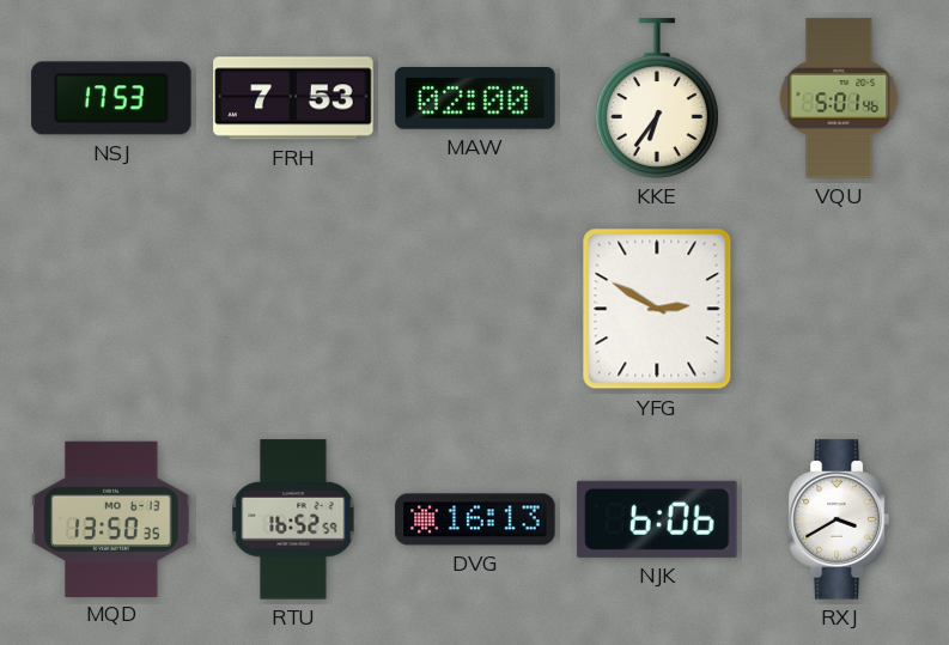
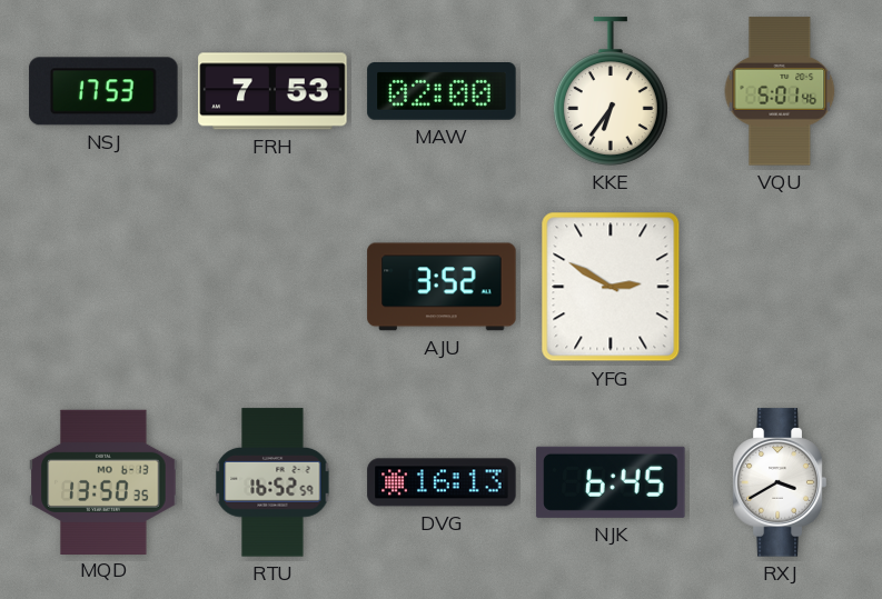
AJU: none -> 3:52 (442, 287)
NJK: 6:06 -> 6:45 (611, 482)
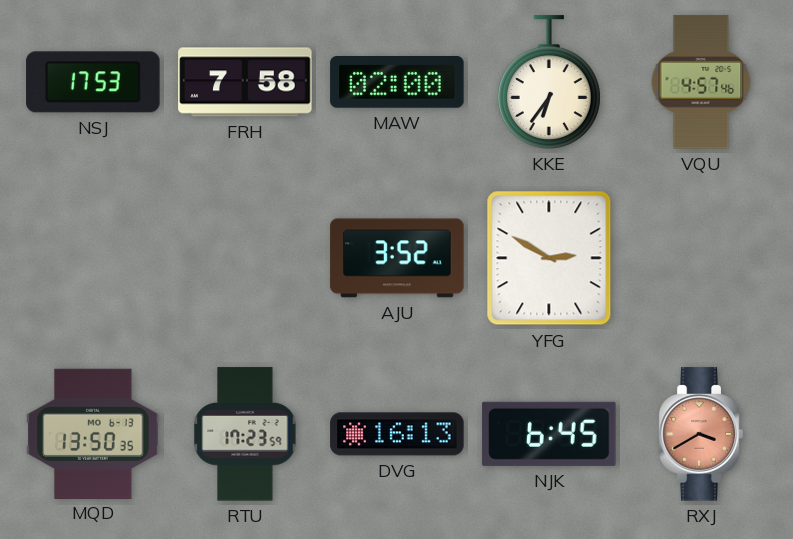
FRH: 7:53 -> 7:58 (245, 82)
VQU: 5:01 -> 4:57 (701, 82)
RTU: 16:52 -> 17:23 (245, 434)
RXJ dial: white -> salmon (701, 434)
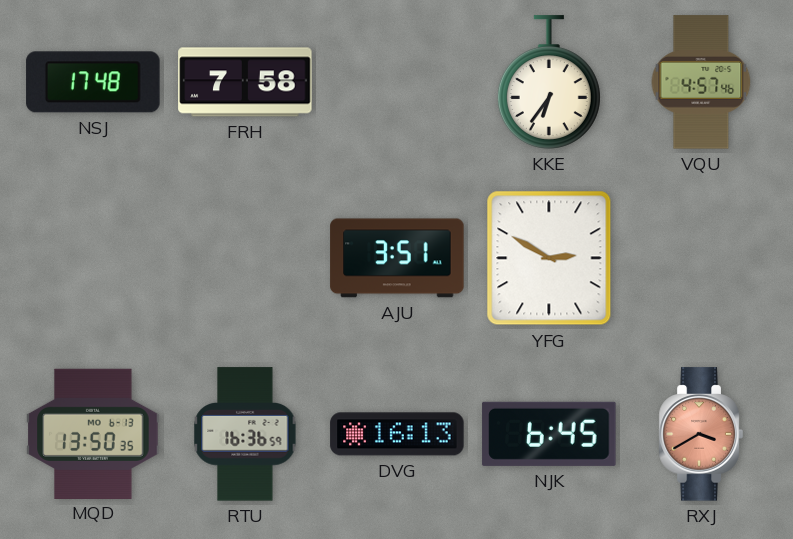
NSJ: 17:53 -> 17:48 (93, 82)
MAW: 02:00 -> none (397, 83)
AJU: 3:52 -> 3:51 (397, 258)
RTU: 17:23 -> 16:36 (245, 434)
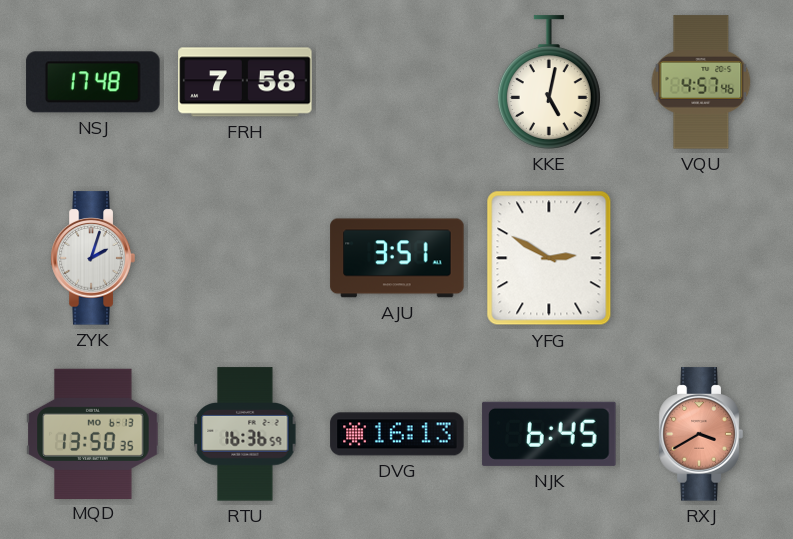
KKE: 6:36 -> 5:02 (549, 82)
ZYK: none -> 2:03 (93, 258)
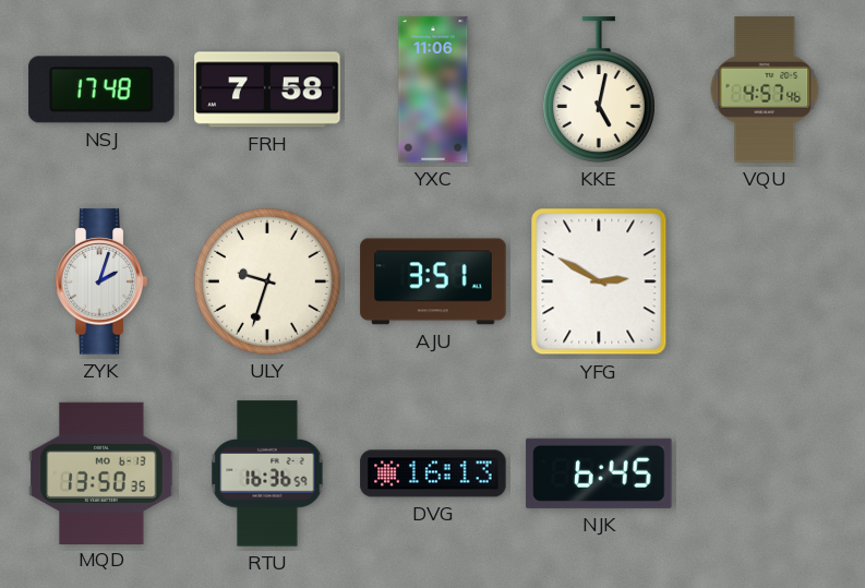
YXC: none -> 11:06 (433, 89)
ULY: none -> 9:33 (267, 281)
RXJ: 3:40 -> none (701, 434)
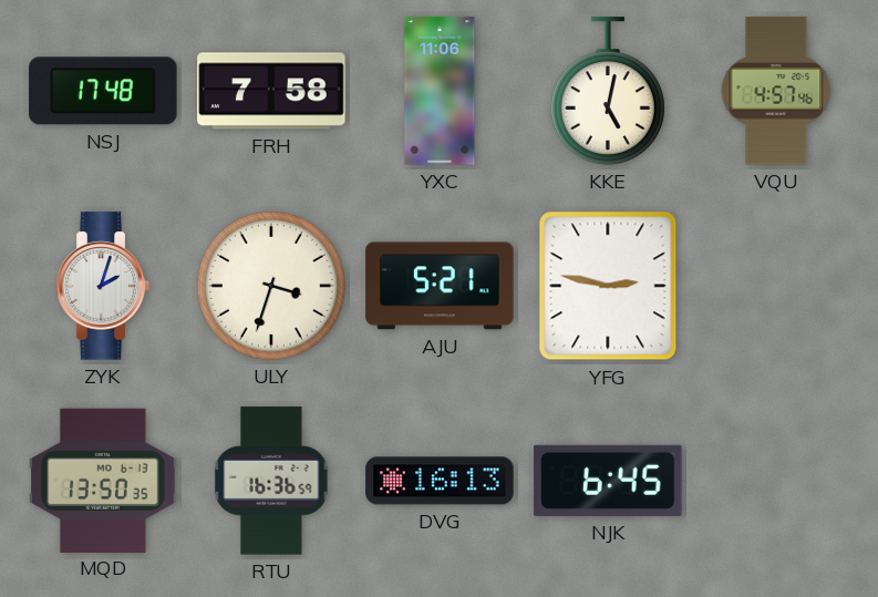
ULY: 9:33 -> 3:33 (271, 286)
AJU: 3:51 -> 5:21 (440, 286)
YFG: 2:50 -> 2:47 (608, 286)
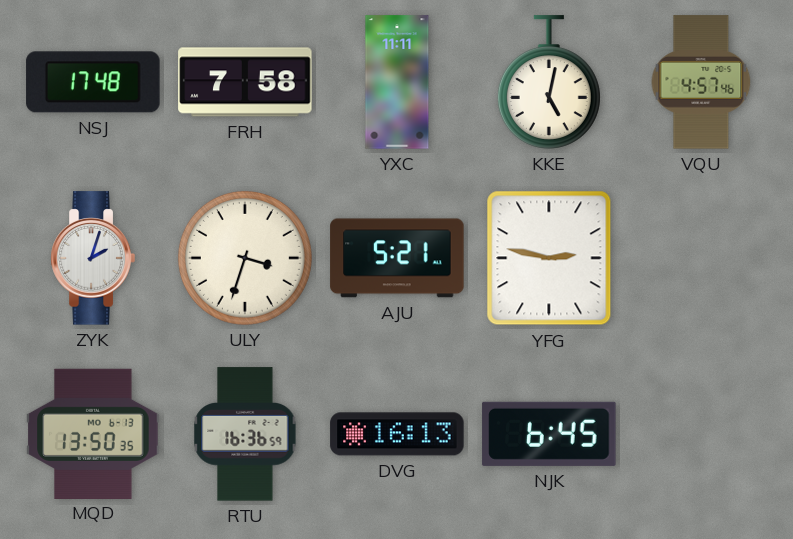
YXC: 11:06 -> 11:11 (397, 82)
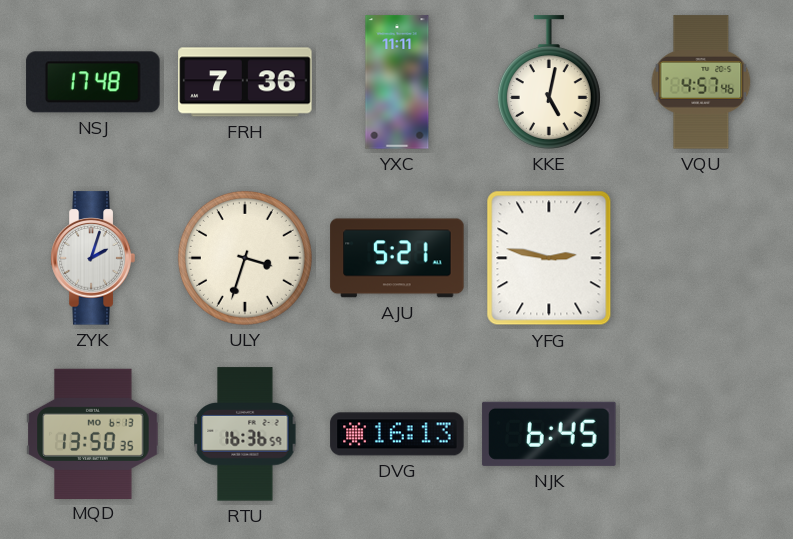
FRH: 7:58 -> 7:36 (245, 82)
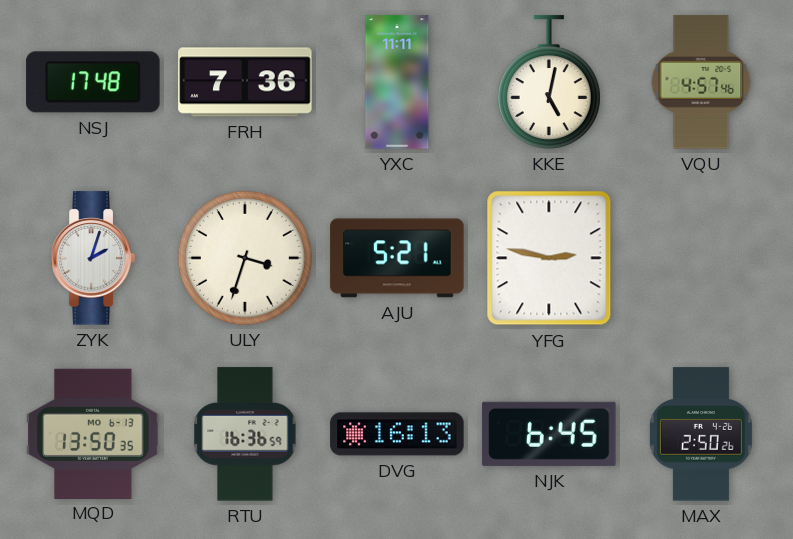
MAX: none -> 2:50 (701, 434)
